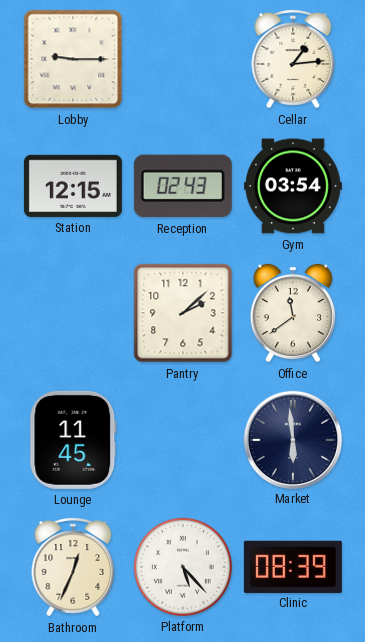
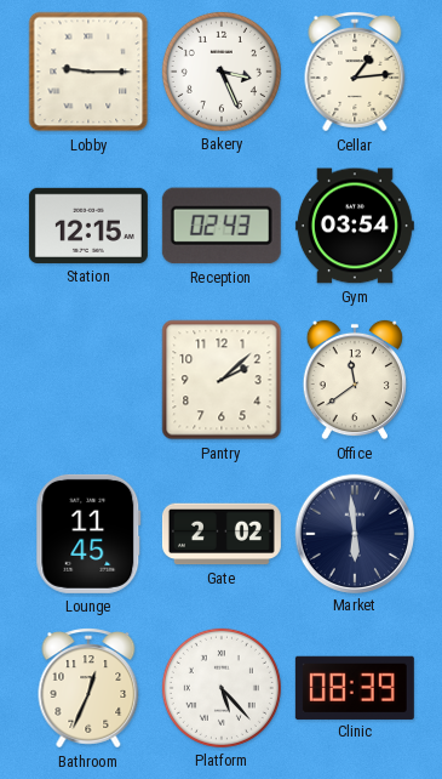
Bakery: none -> 3:26 (222, 72)
Gate: none -> 2:02 (222, 534)
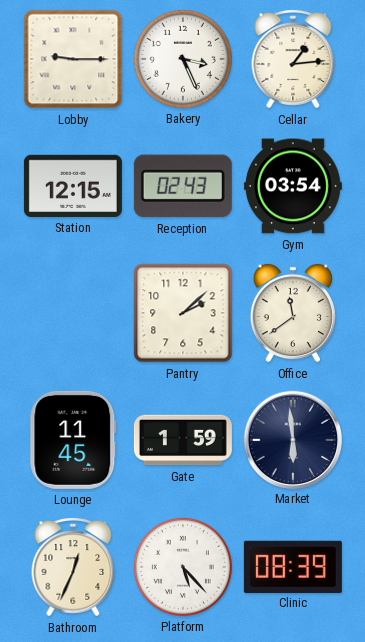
Gate: 2:02 -> 1:59 (183, 440)
